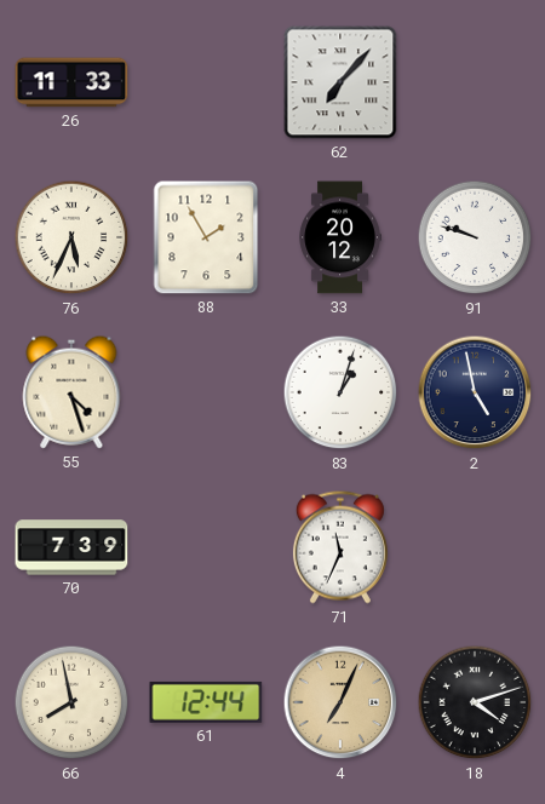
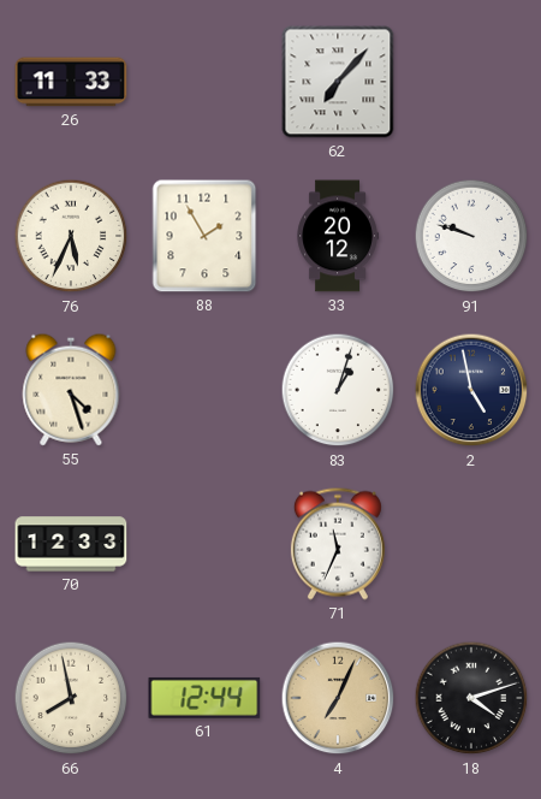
70: 7:39 -> 12:33 (71, 544)
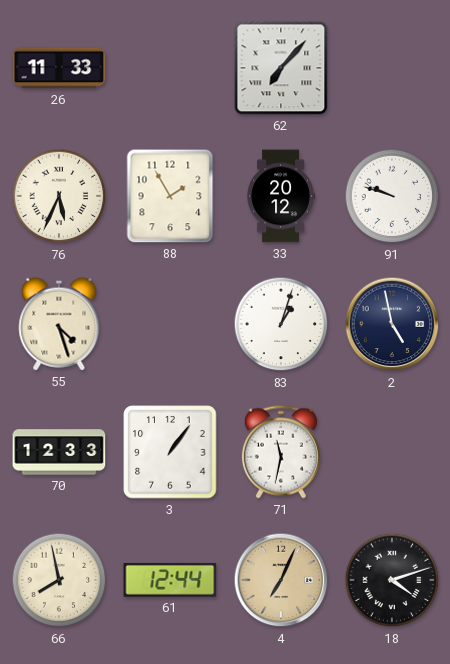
3: none -> 1:06 (170, 452)
71: 11:34 -> 11:32 (281, 452)
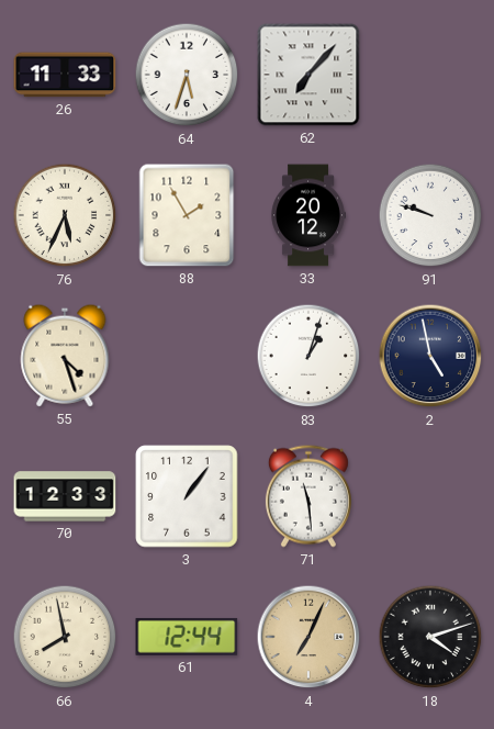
64: none -> 5:33 (187, 75)
71: 11:32 -> 11:29 (308, 496)
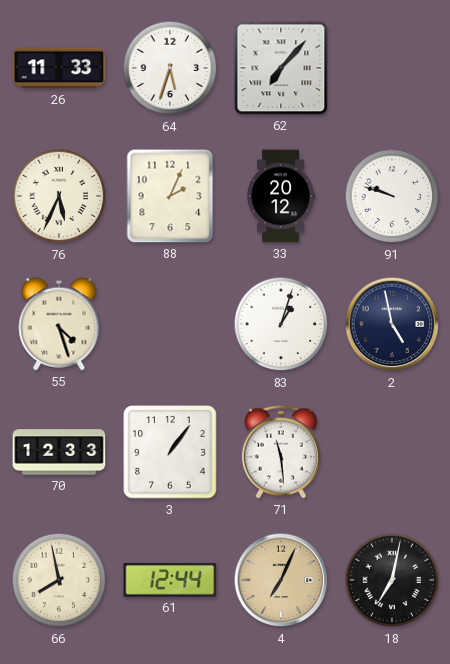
88: 1:55 -> 2:04 (170, 196)
18: 4:12 -> 7:02 (392, 580)
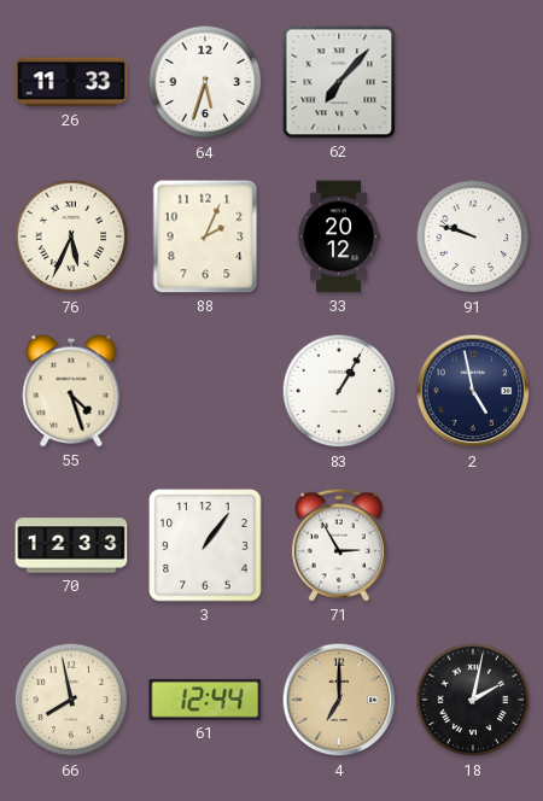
83: 1:03 -> 1:05 (339, 391)
71: 11:29 -> 2:55 (339, 545)
4: 7:04 -> 7:00 (339, 700)
18: 7:02 -> 2:02 (473, 700)
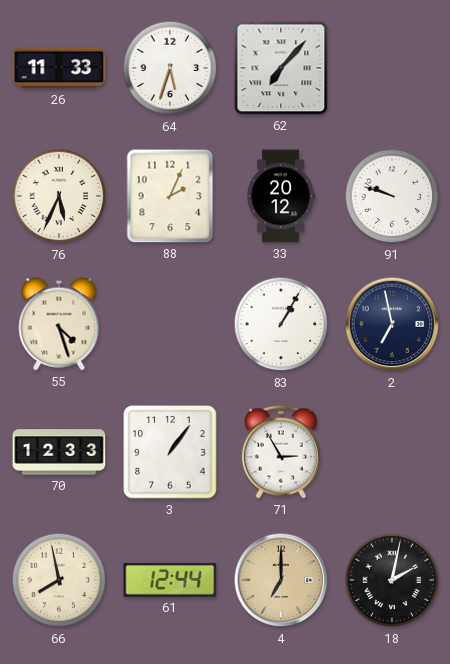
2: 4:58 -> 6:58 (392, 324)
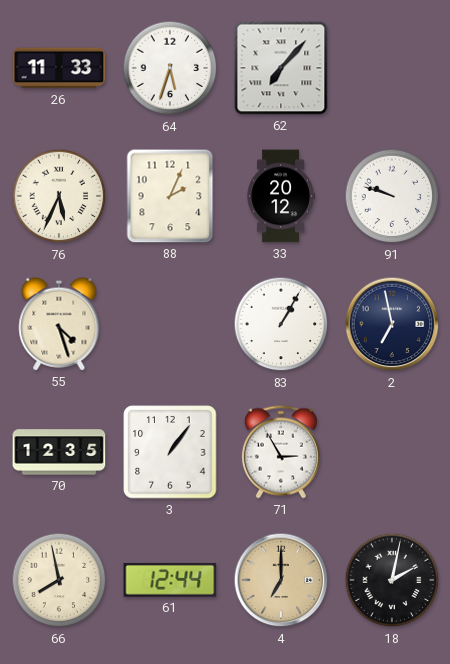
70: 12:33 -> 12:35 (59, 452)
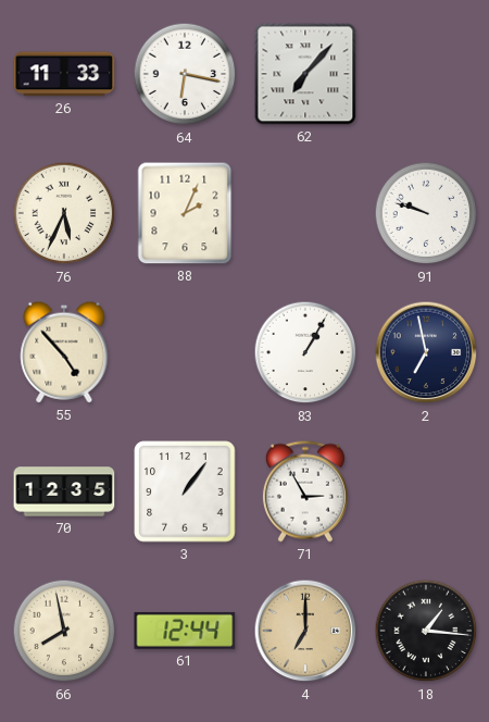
64: 5:33 -> 6:17 (185, 74)
33: 20:12 -> none (281, 196)
55: 4:27 -> 4:53 (64, 352)
18: 2:02 -> 1:16 (426, 631)
